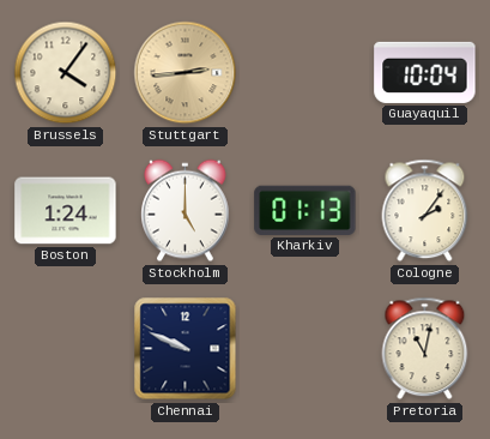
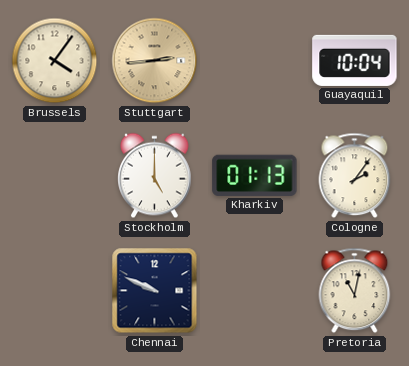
Boston: 1:24 -> none (66, 211)
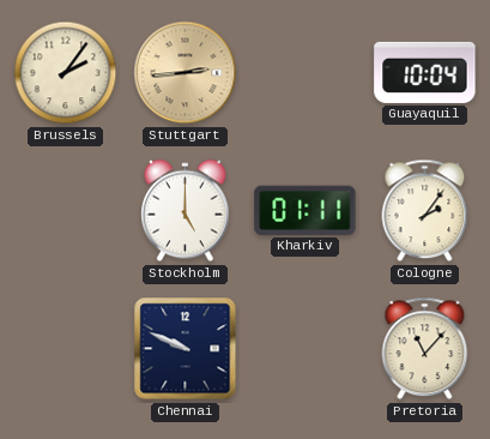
Brussels: 4:06 -> 2:06 (66, 73)
Kharkiv: 01:13 -> 01:11 (306, 210)
Pretoria: 11:02 -> 11:07 (425, 349)
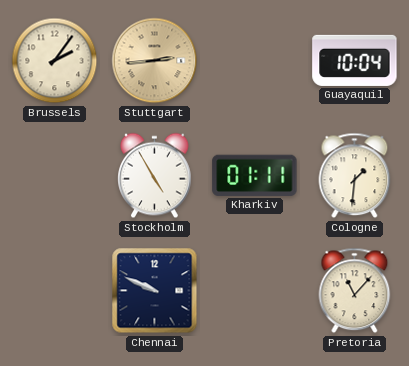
Stockholm: 5:00 -> 4:55 (155, 176)
Cologne: 2:06 -> 1:31 (355, 176)
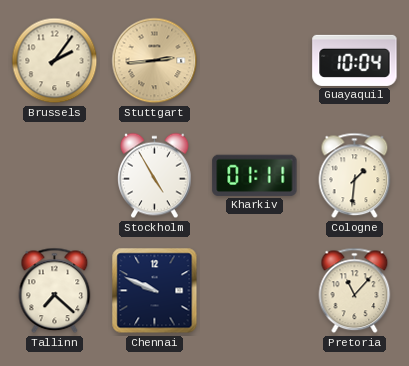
Tallinn: none -> 7:22 (55, 291)
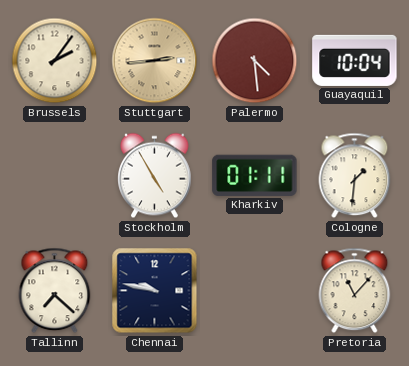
Palermo: none -> 4:29 (255, 61)
Chennai: 9:49 -> 9:47 (155, 291)
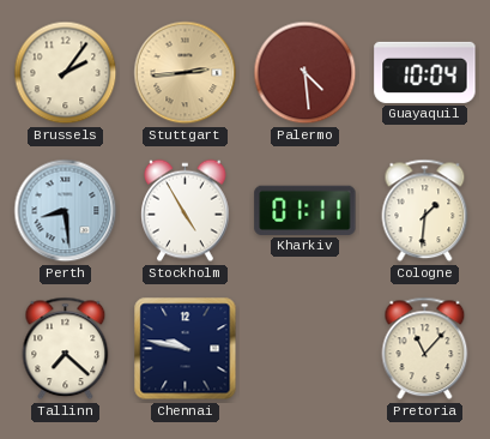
Perth: none -> 8:29 (66, 211)
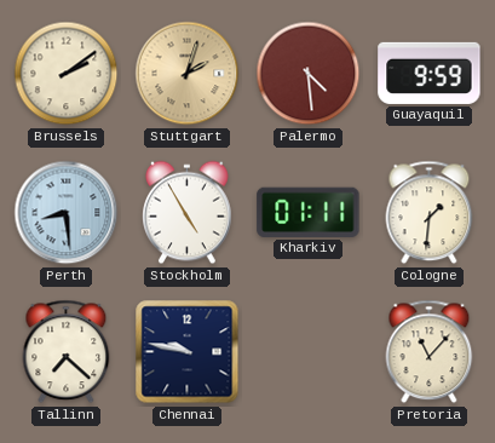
Brussels: 2:06 -> 2:09 (67, 74)
Stuttgart: 2:44 -> 2:03 (188, 74)
Guayaquil: 10:04 -> 9:59 (430, 73)
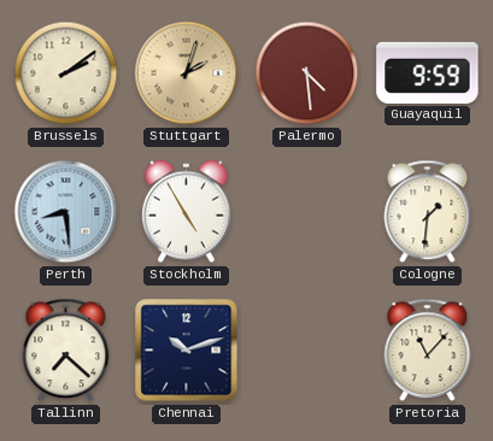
Kharkiv: 01:11 -> none (309, 212)
Chennai: 9:47 -> 10:12 (187, 351)
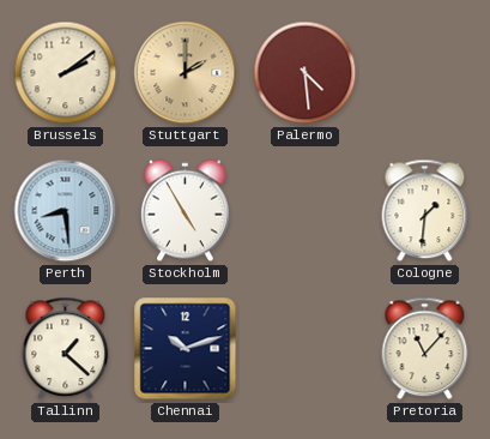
Stuttgart: 2:03 -> 2:00 (186, 73)
Guayaquil: 9:59 -> none (428, 72)
Tallinn: 7:22 -> 1:22 (66, 349)
